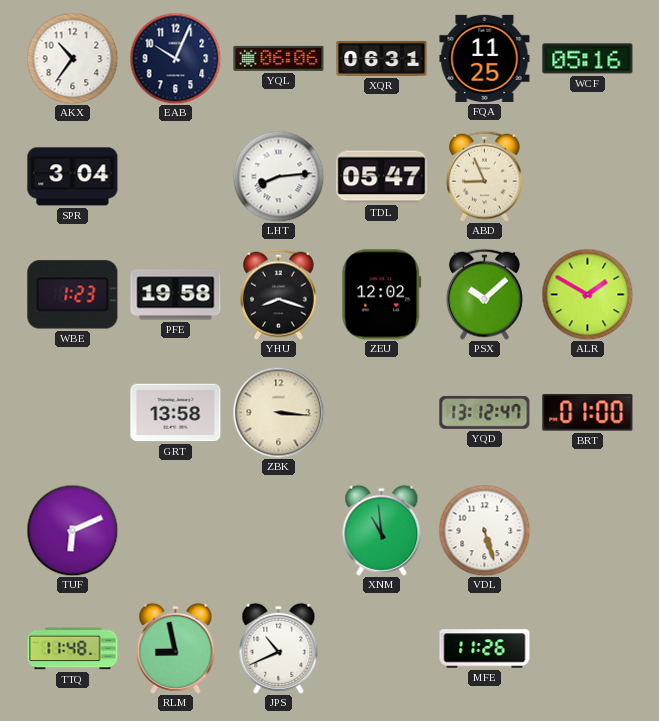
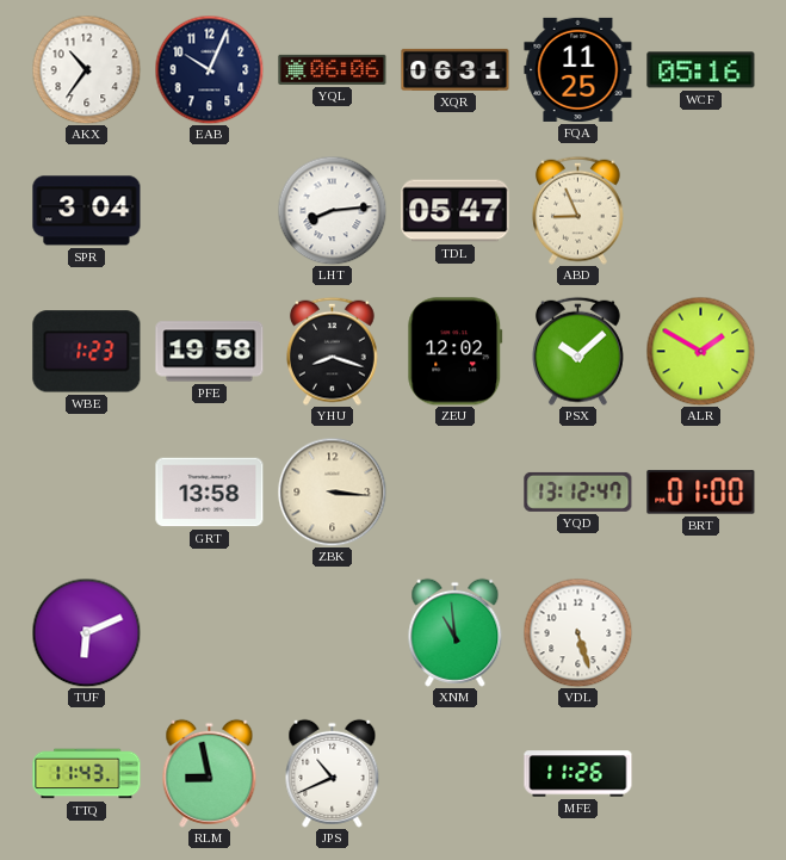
TTQ: 11:48 -> 11:43 (87, 774)
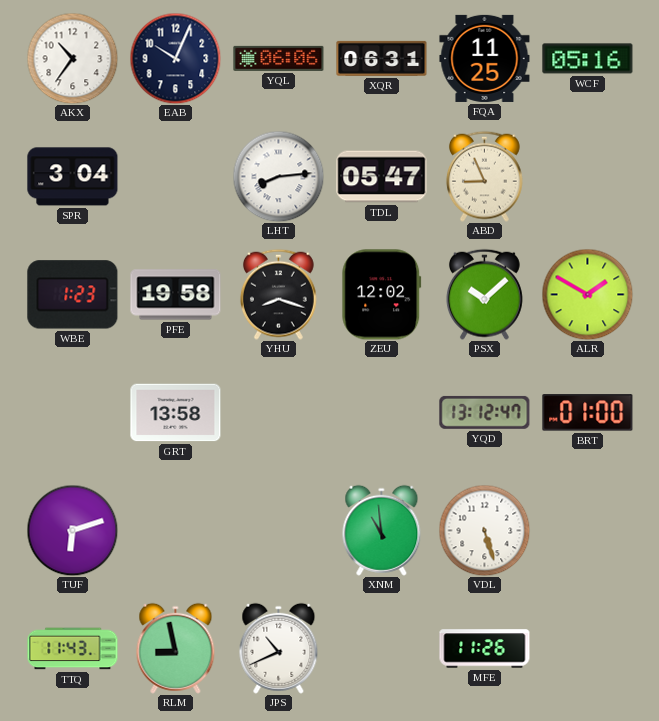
ZBK: 3:16 -> none (332, 491)
TUF: 6:11 -> 6:12 (72, 530)
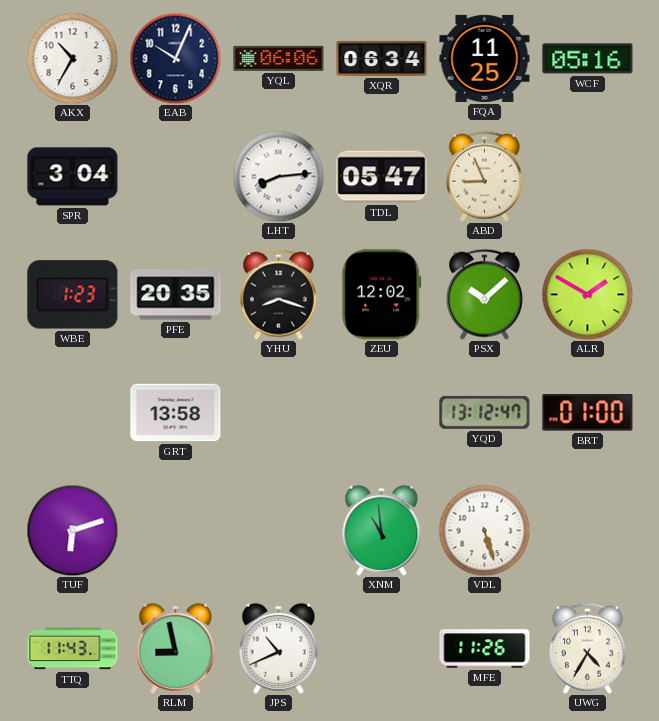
AKX: 10:36 -> 10:35 (72, 58)
XQR: 06:31 -> 06:34 (382, 58)
PFE: 19:58 -> 20:35 (176, 295)
UWG: none -> 4:35 (587, 648)
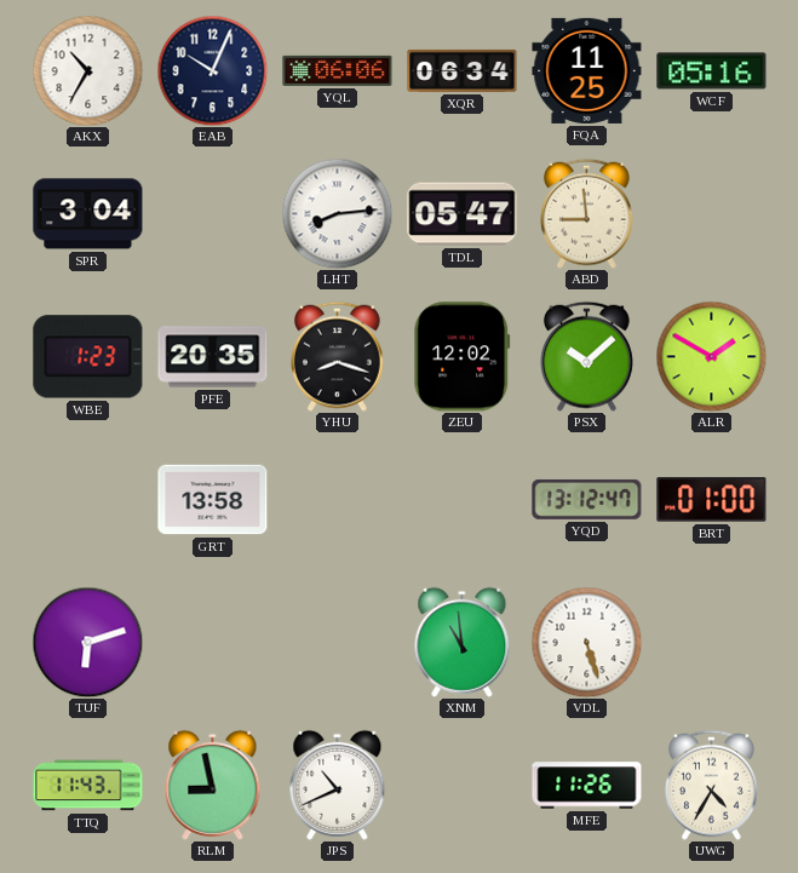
ABD: 8:56 -> 8:59 (586, 213)
